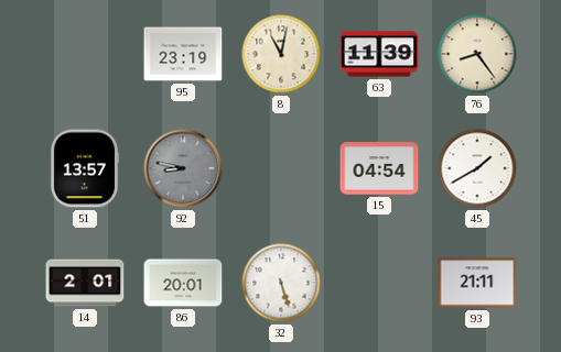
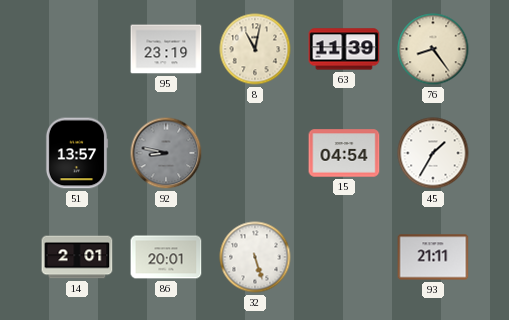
45: 1:40 -> 1:35 (433, 153)
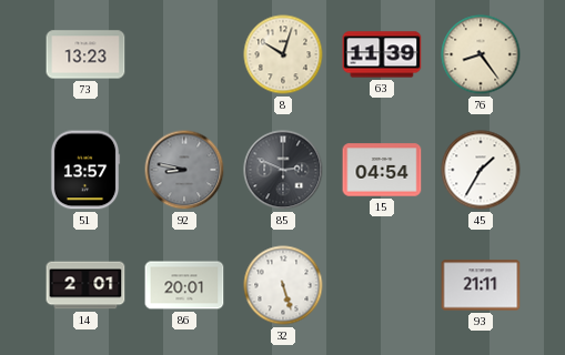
73: none -> 13:23 (85, 54)
95: 23:19 -> none (166, 49)
8: 11:02 -> 10:03 (283, 54)
85: none -> 2:49 (283, 170)
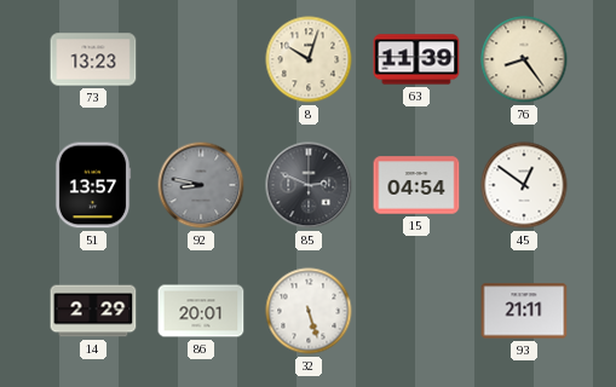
45: 1:35 -> 12:51 (524, 185)
14: 2:01 -> 2:29 (93, 311)
